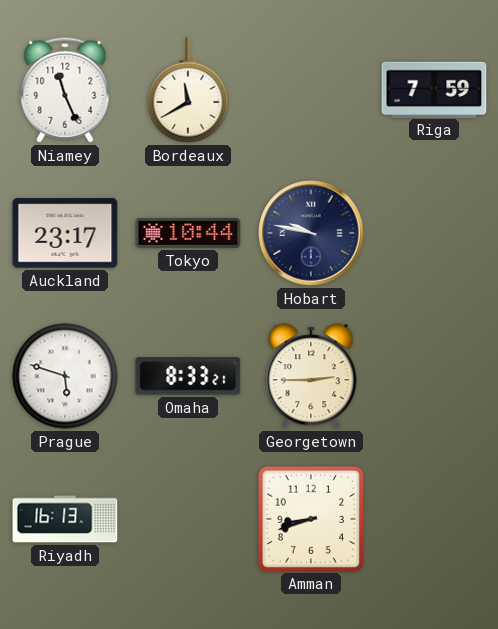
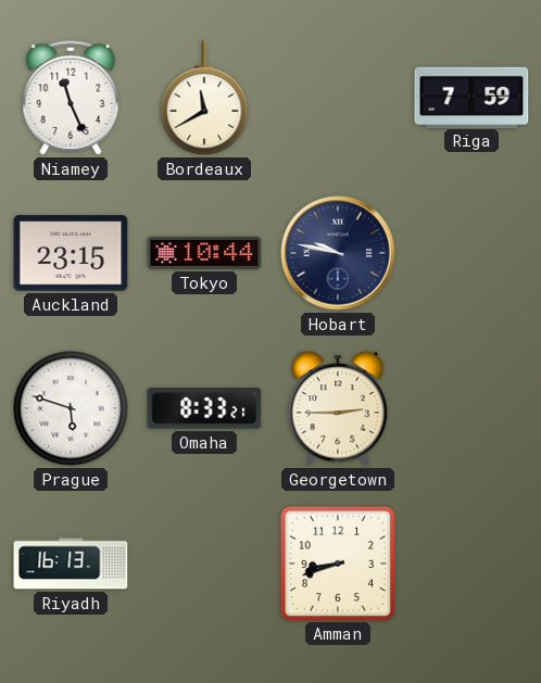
Auckland: 23:17 -> 23:15 (71, 253)
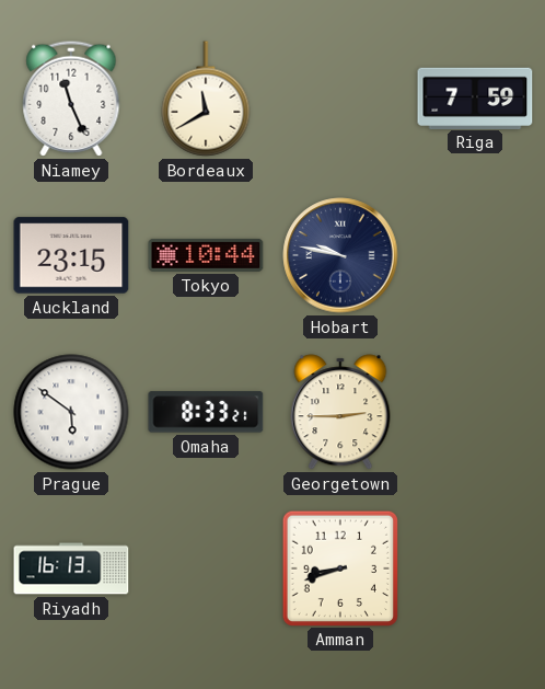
Prague: 5:48 -> 5:51 (71, 412)
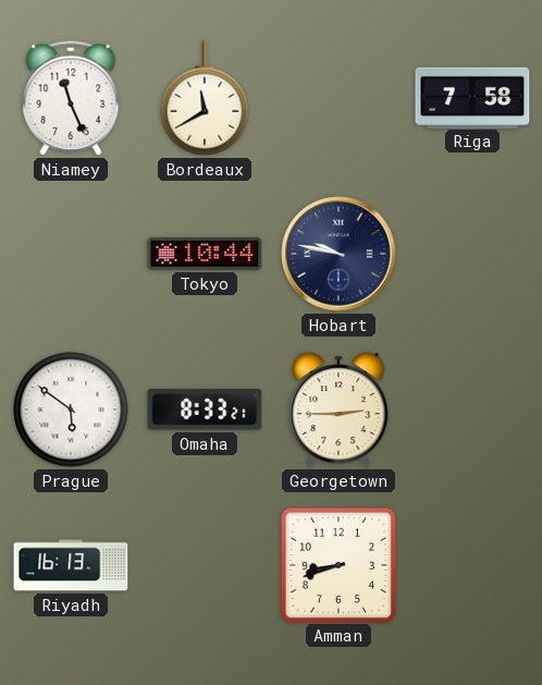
Riga: 7:59 -> 7:58 (472, 97)
Auckland: 23:15 -> none (71, 255)
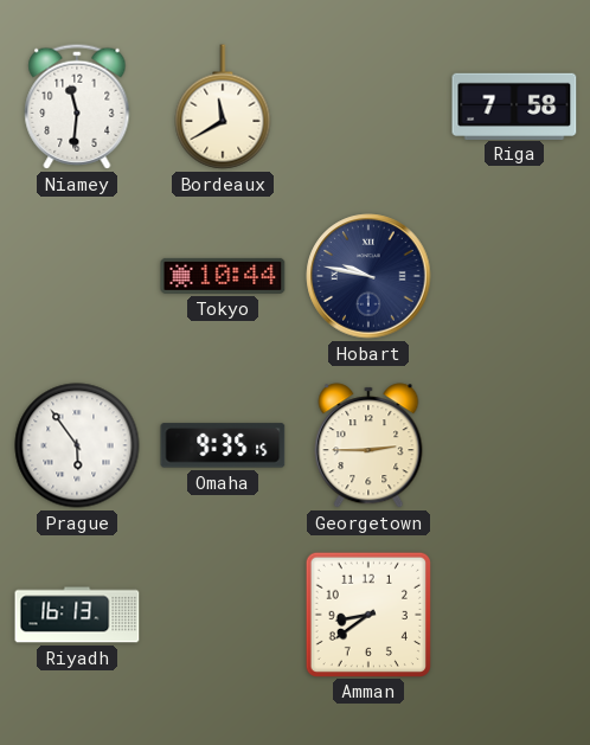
Niamey: 11:26 -> 11:31 (77, 107)
Prague: 5:51 -> 5:54 (77, 445)
Omaha: 8:33 -> 9:35 (223, 445)
Amman: 8:42 -> 8:39 (367, 614)
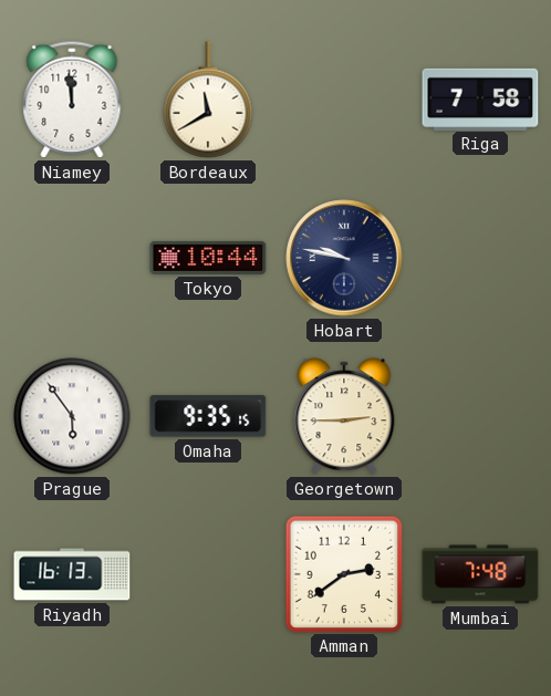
Niamey: 11:31 -> 11:59 (72, 100)
Amman: 8:39 -> 2:39 (343, 573)
Mumbai: none -> 7:48 (480, 574)
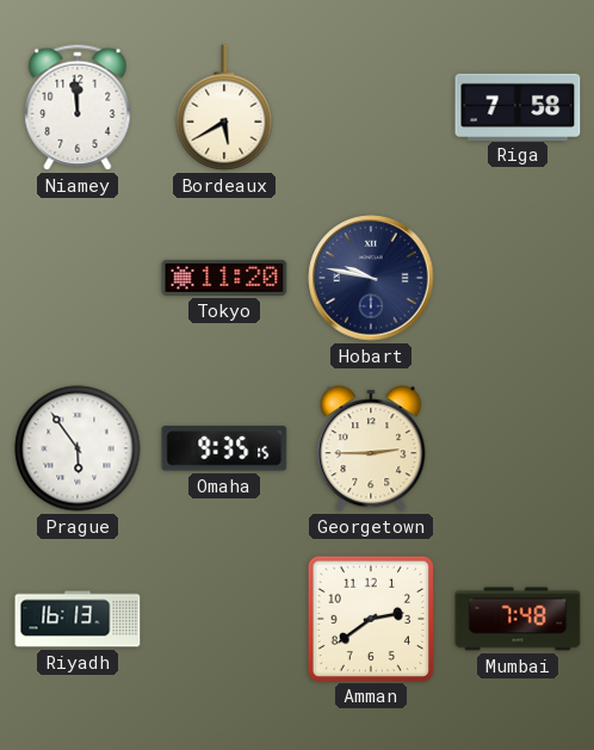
Bordeaux: 11:40 -> 5:40 (224, 107)
Tokyo: 10:44 -> 11:20 (224, 278)
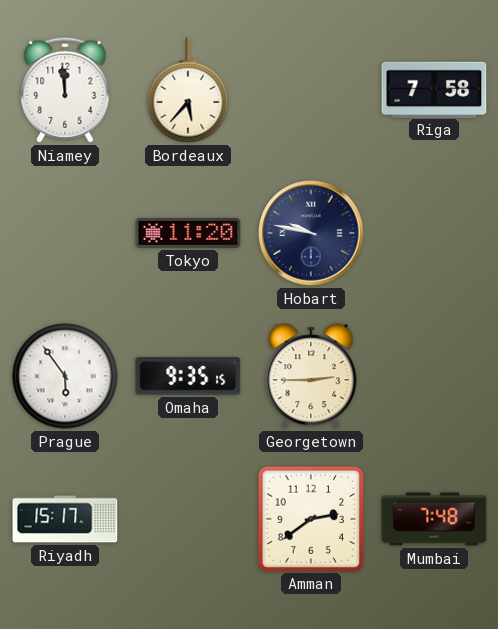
Bordeaux: 5:40 -> 5:37 (188, 90)
Riyadh: 16:13 -> 15:17 (65, 519)
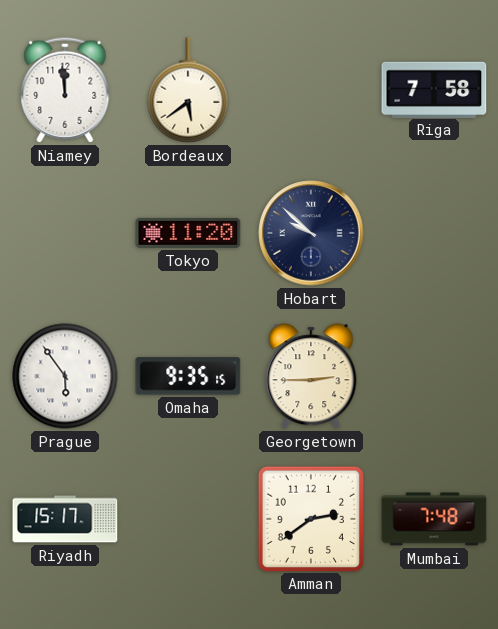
Bordeaux: 5:37 -> 5:39 (188, 90)
Hobart: 9:47 -> 9:52 (311, 233)
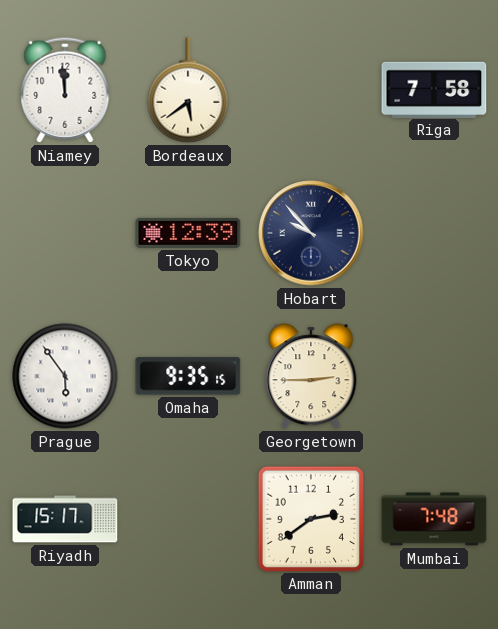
Tokyo: 11:20 -> 12:39 (188, 233)
Hobart: 9:52 -> 9:53 (311, 233)
